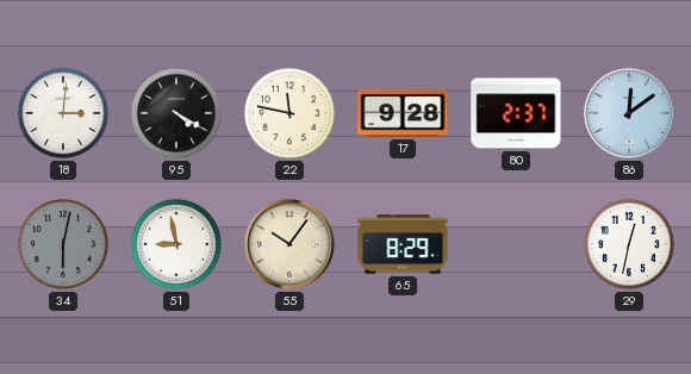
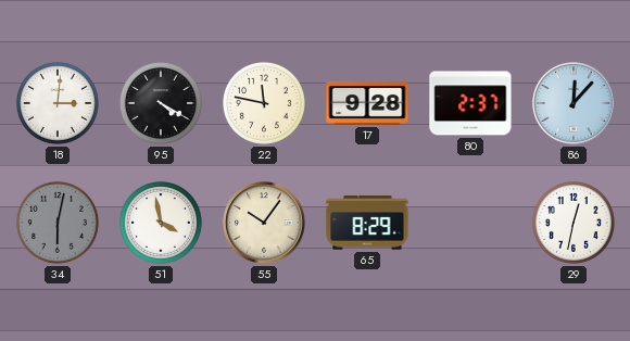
86: 12:09 -> 12:07 (574, 103)
51: 8:58 -> 3:58 (161, 223)
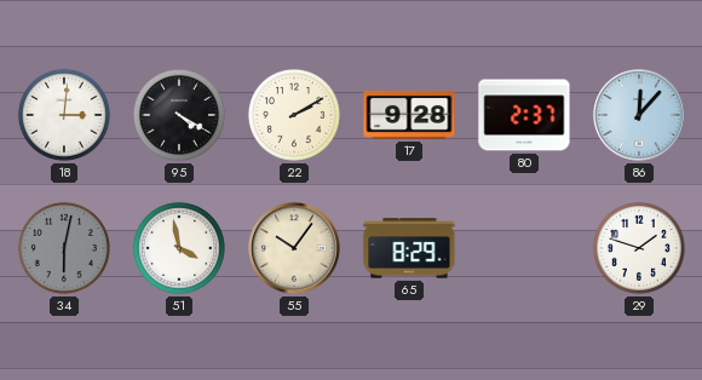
22: 11:47 -> 2:10 (294, 115)
29: 12:32 -> 1:48 (639, 248)
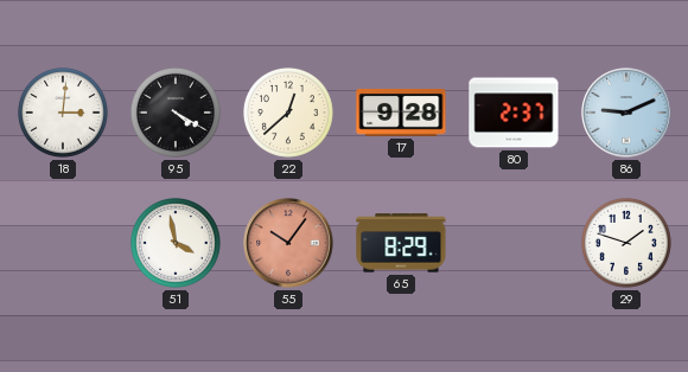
22: 2:10 -> 12:38 (288, 113)
86: 12:07 -> 9:11 (626, 113)
34: 6:02 -> none (64, 248)
55 dial: cream -> salmon (288, 243)
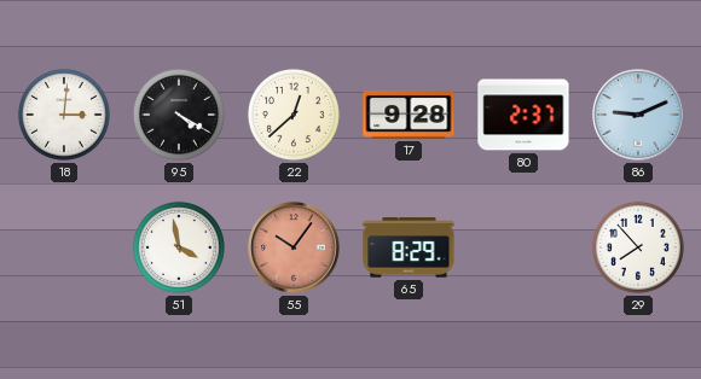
29: 1:48 -> 7:53 (638, 247)
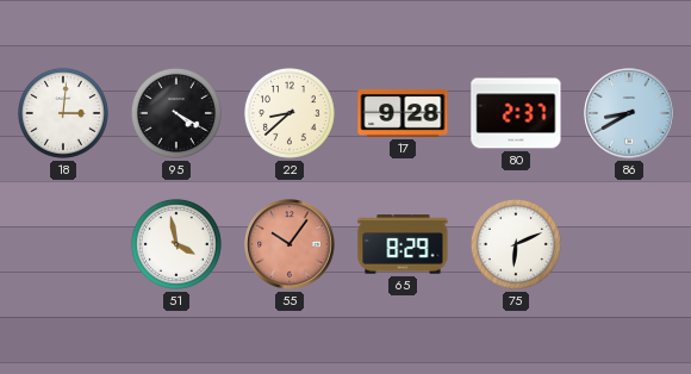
22: 12:38 -> 8:38 (290, 113)
86: 9:11 -> 8:40 (629, 113)
75: none -> 6:11 (516, 244)
29: 7:53 -> none (638, 247)
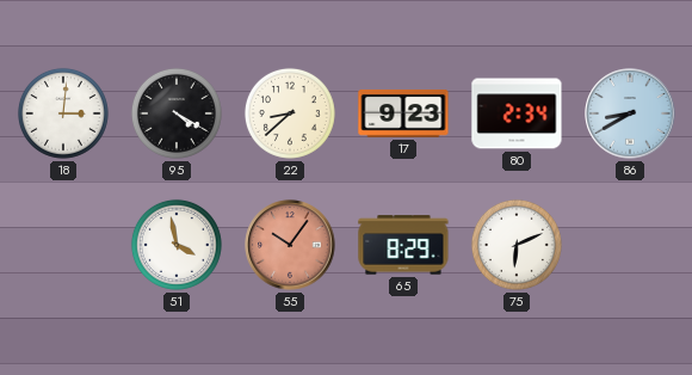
17: 9:28 -> 9:23 (403, 113)
80: 2:37 -> 2:34 (517, 113)
